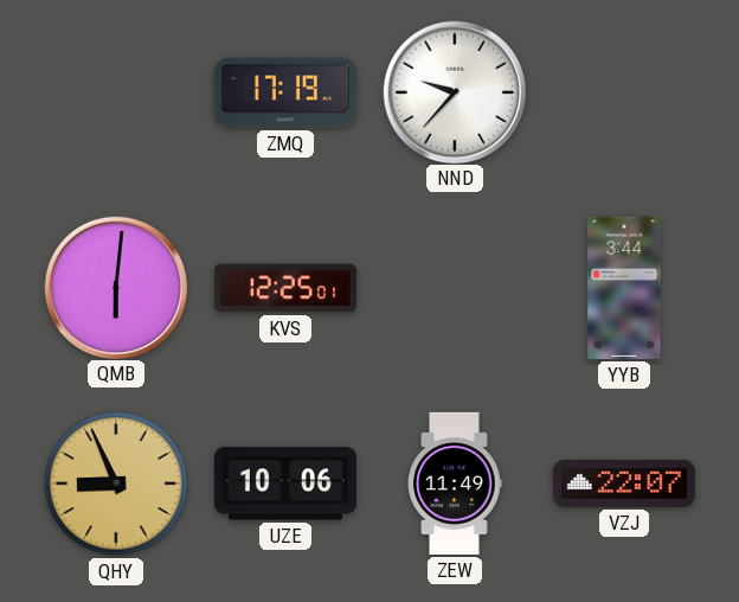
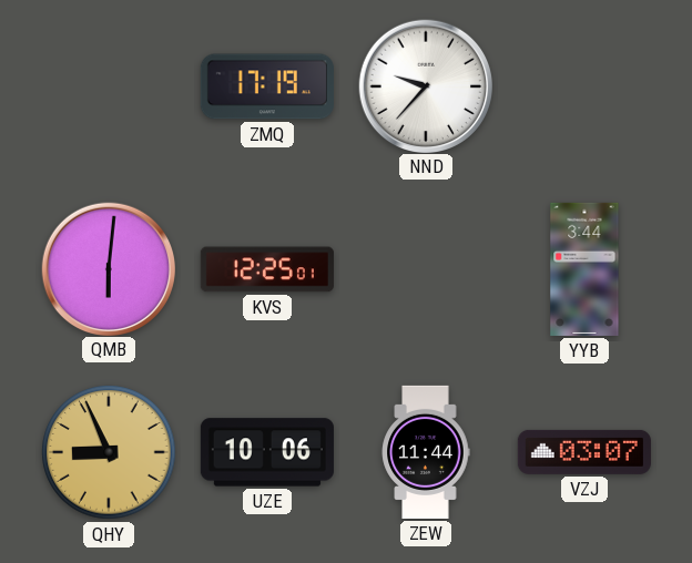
ZEW: 11:49 -> 11:44 (426, 452)
VZJ: 22:07 -> 03:07 (584, 452)
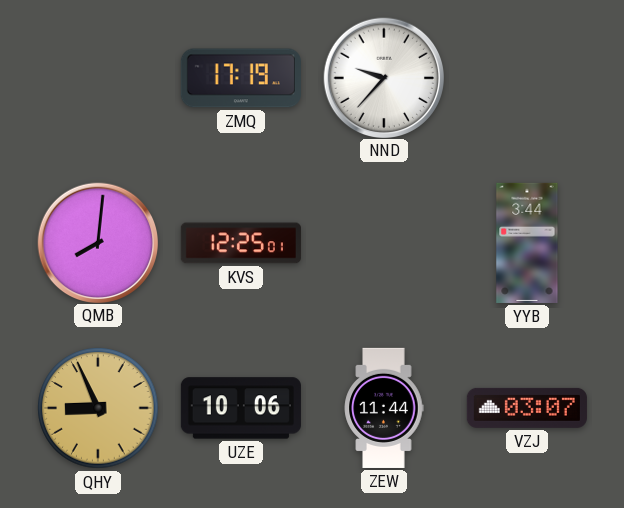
QMB: 6:01 -> 8:01 (97, 242)
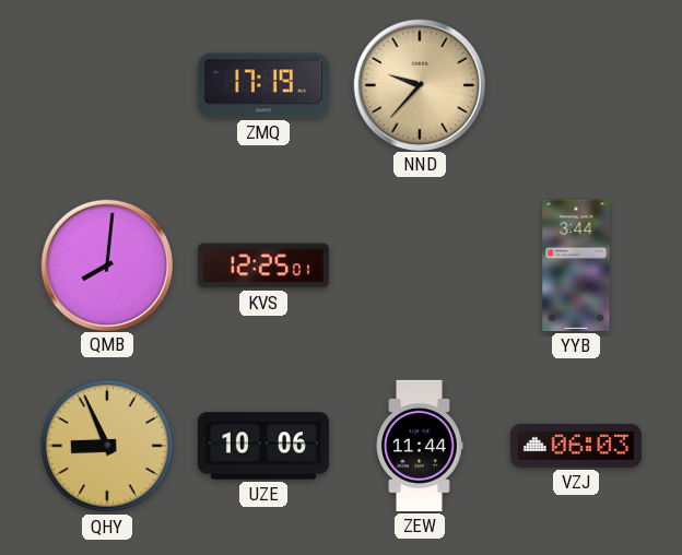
NND dial: white -> champagne (419, 84)
VZJ: 03:07 -> 06:03 (576, 446)
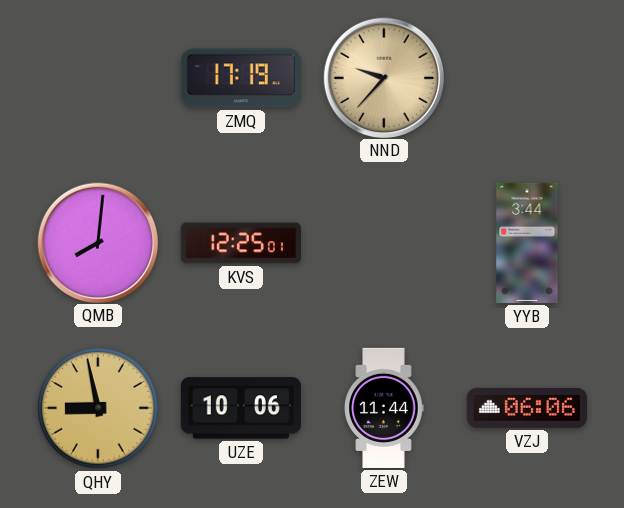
QHY: 8:56 -> 8:58 (98, 408)
VZJ: 06:03 -> 06:06 (527, 408)
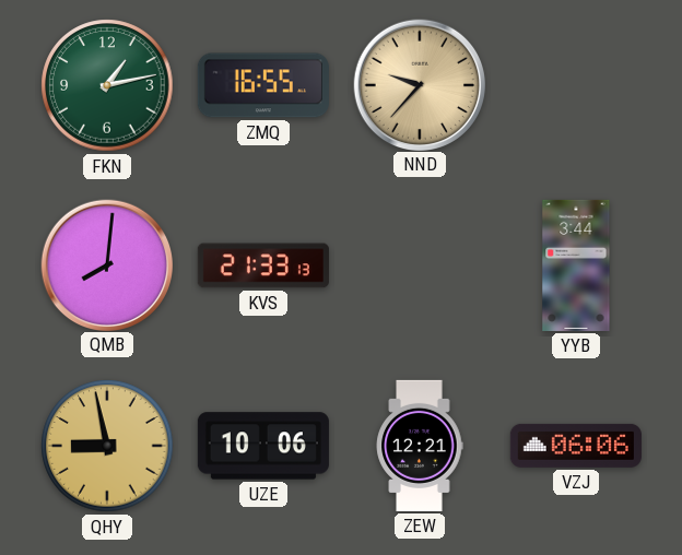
FKN: none -> 1:13 (107, 85)
ZMQ: 17:19 -> 16:55 (263, 85)
KVS: 12:25 -> 21:33 (263, 265)
ZEW: 11:44 -> 12:21 (420, 446)
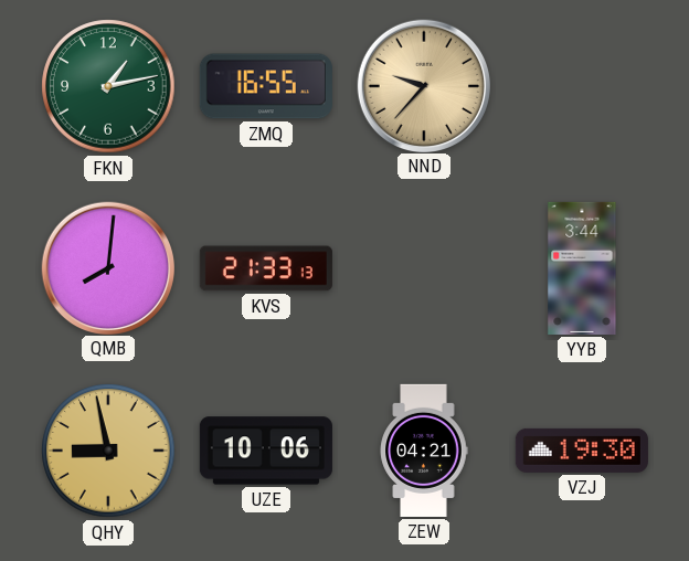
ZEW: 12:21 -> 04:21 (424, 451)
VZJ: 06:06 -> 19:30 (582, 451)
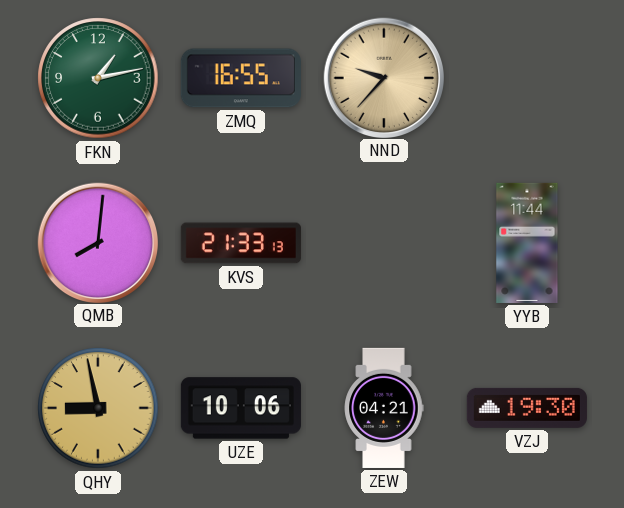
YYB: 3:44 -> 11:44 (527, 243)
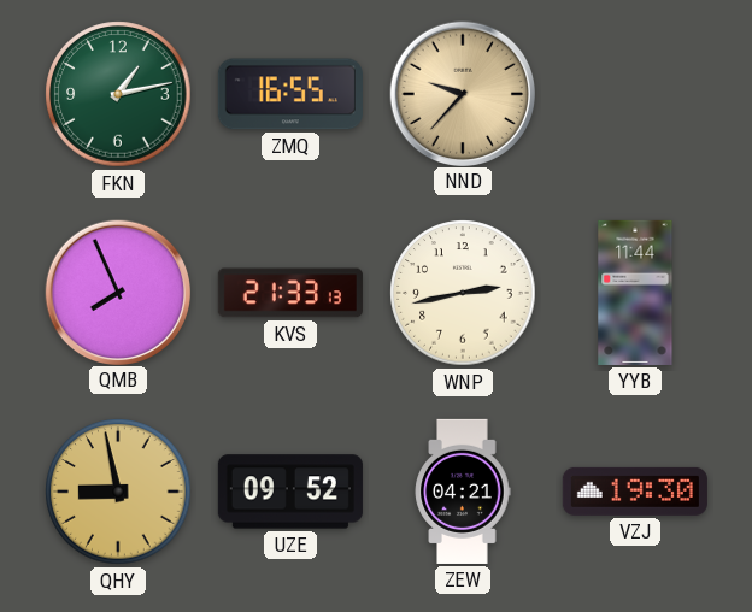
QMB: 8:01 -> 7:56 (117, 292)
WNP: none -> 2:43 (463, 293)
UZE: 10:06 -> 09:52 (290, 492)
